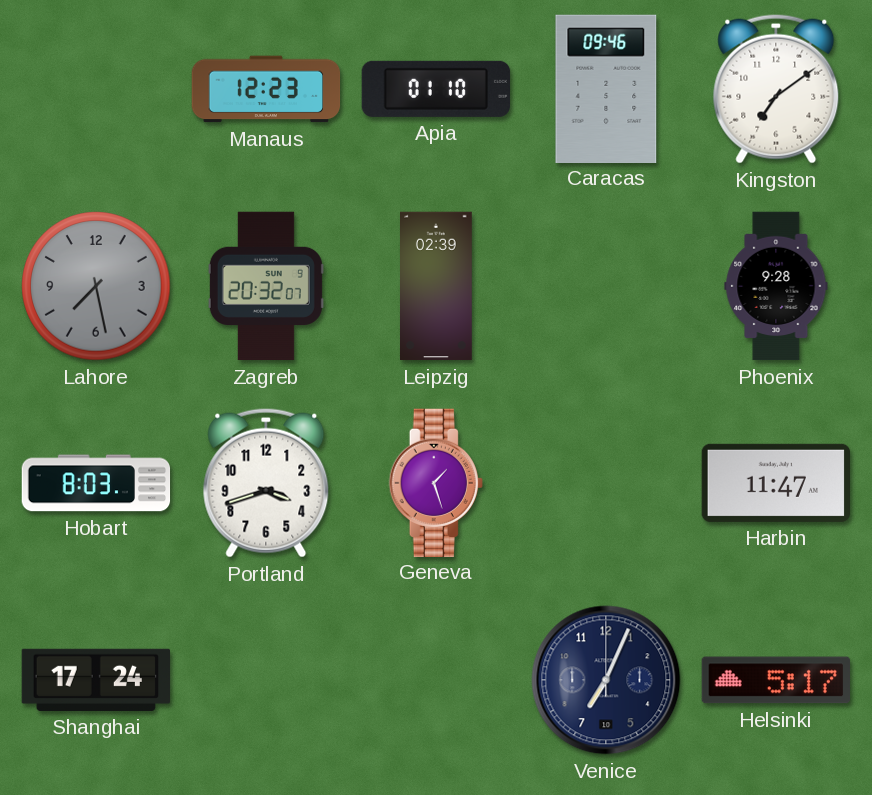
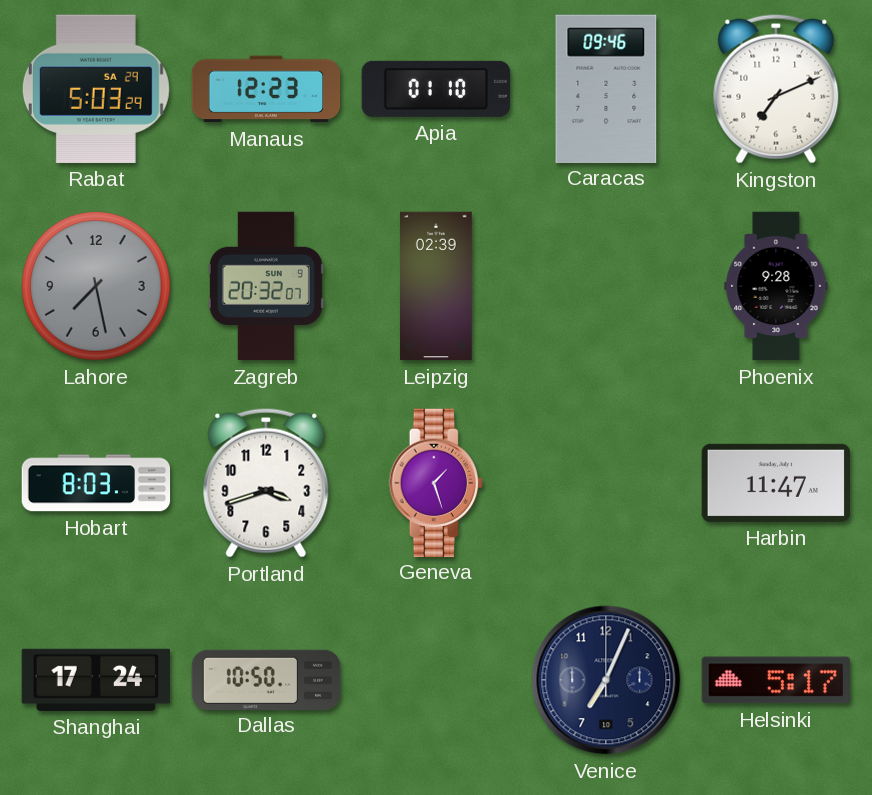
Rabat: none -> 5:03 (96, 89)
Kingston: 7:09 -> 7:11 (776, 89)
Dallas: none -> 10:50 (266, 679)
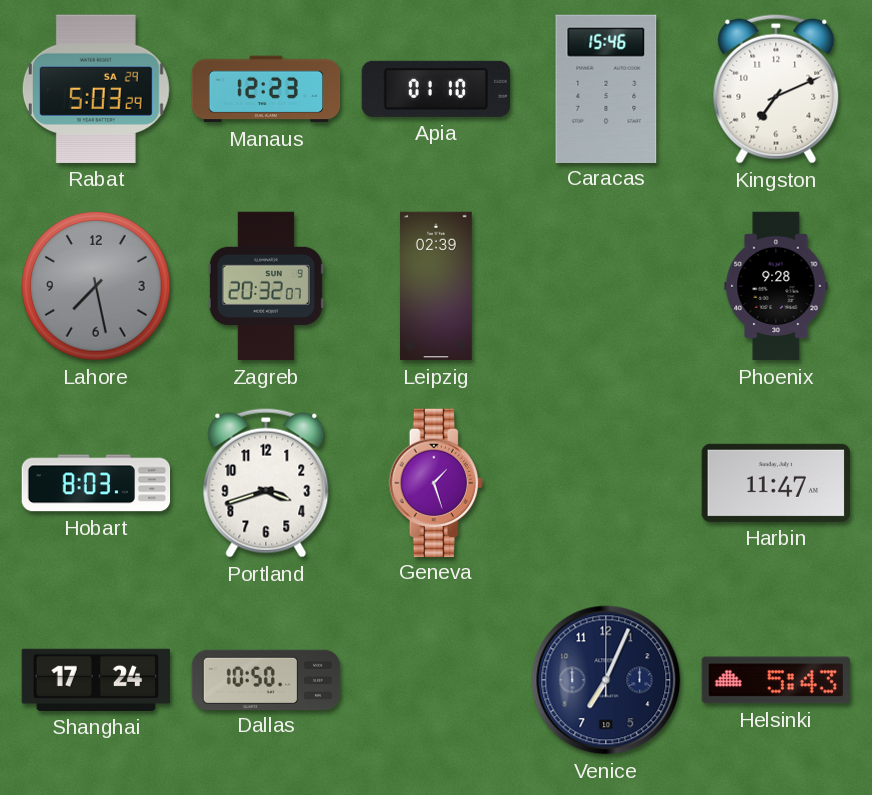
Caracas: 09:46 -> 15:46 (606, 88)
Helsinki: 5:17 -> 5:43 (775, 680)
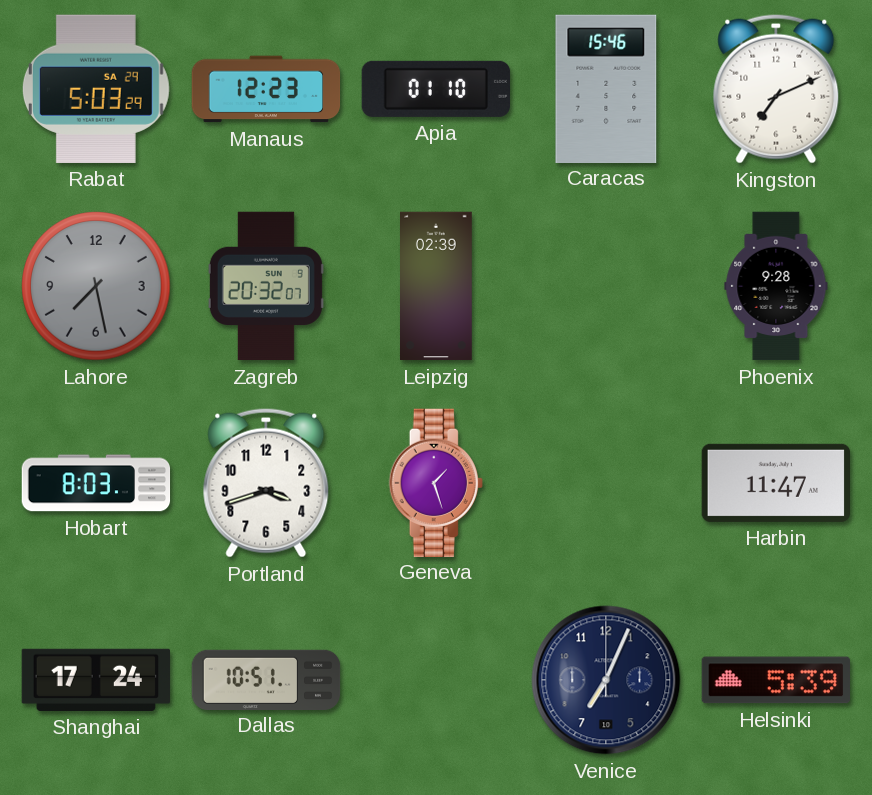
Dallas: 10:50 -> 10:51 (266, 679)
Helsinki: 5:43 -> 5:39 (775, 680)
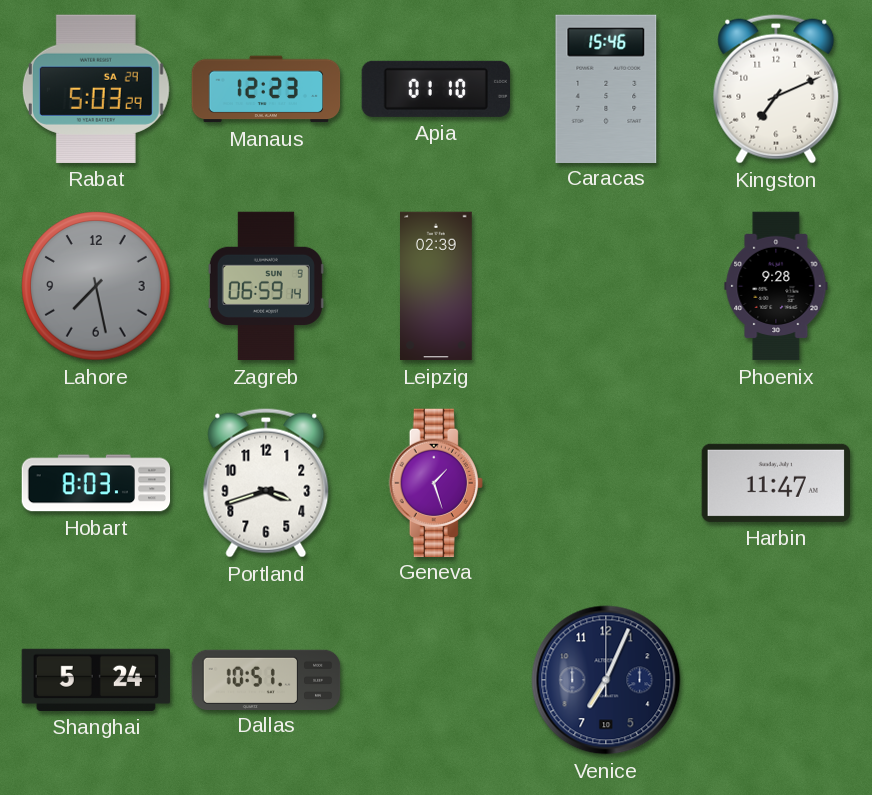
Zagreb: 20:32 -> 06:59 (266, 286)
Shanghai: 17:24 -> 5:24 (96, 680)
Helsinki: 5:39 -> none (775, 680)
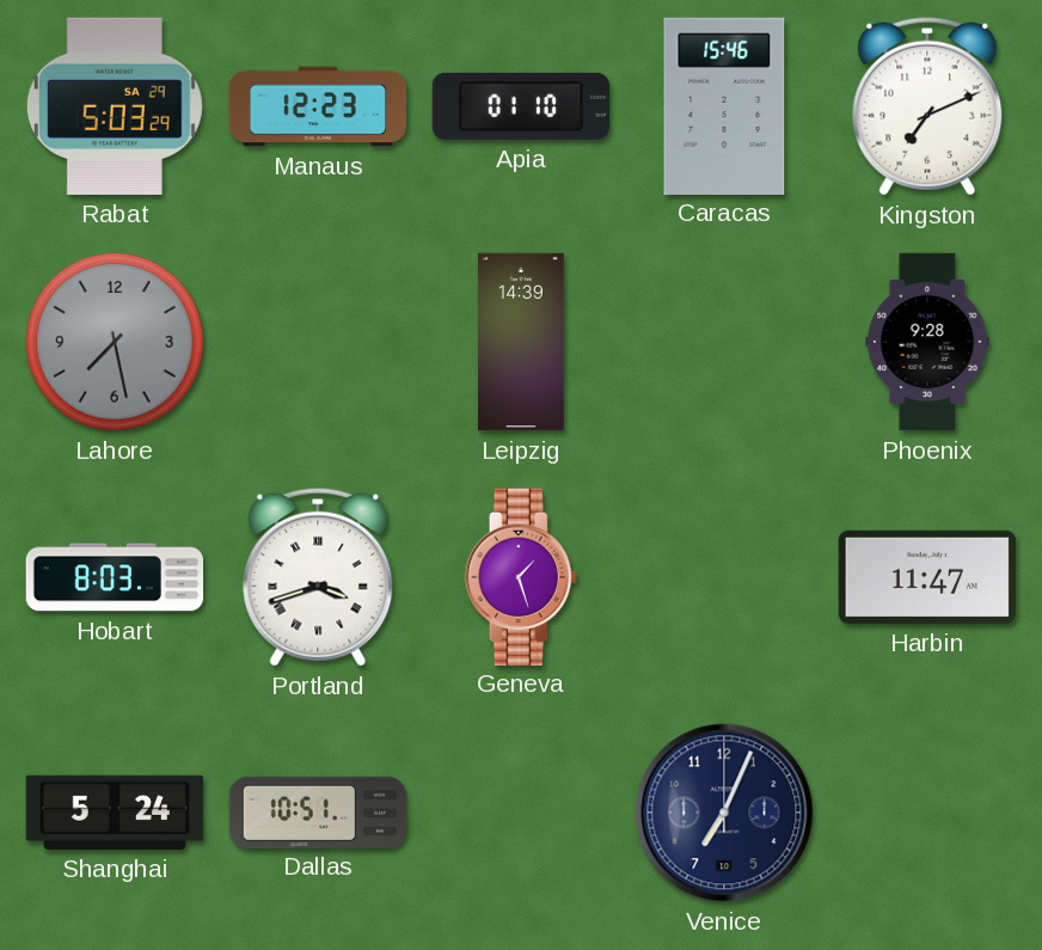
Zagreb: 06:59 -> none (266, 286)
Leipzig: 02:39 -> 14:39 (522, 342)
Portland numerals: Arabic -> Roman (318, 577)
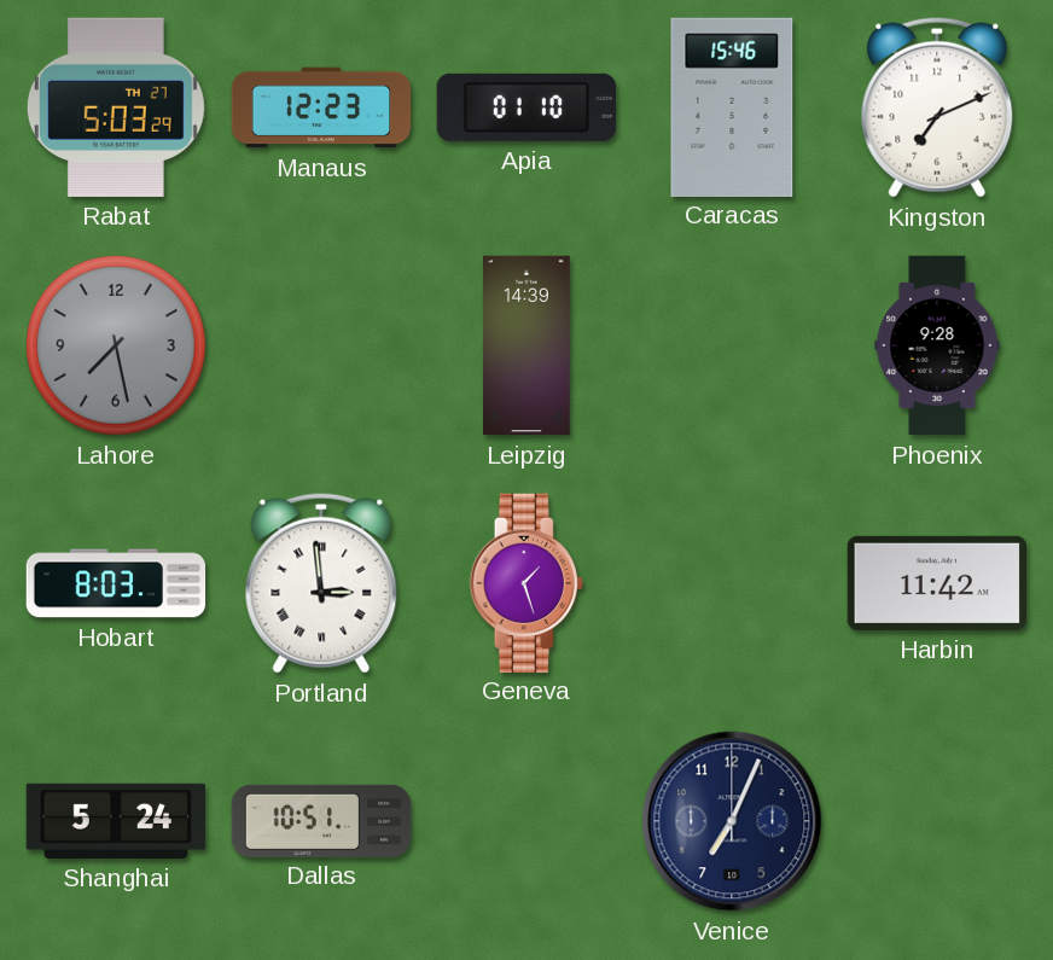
Rabat date: SA 29 -> TH 27 (116, 107)
Portland: 3:42 -> 2:59 (321, 583)
Harbin: 11:47 -> 11:42 (936, 583)
